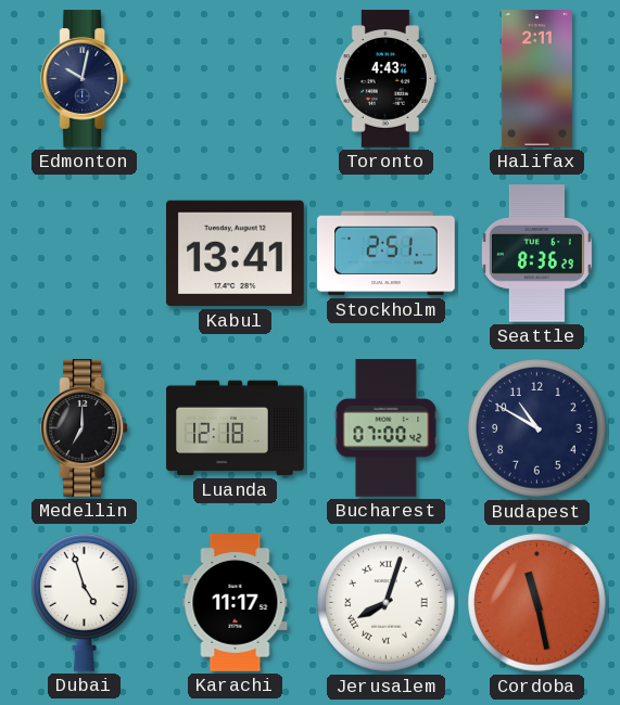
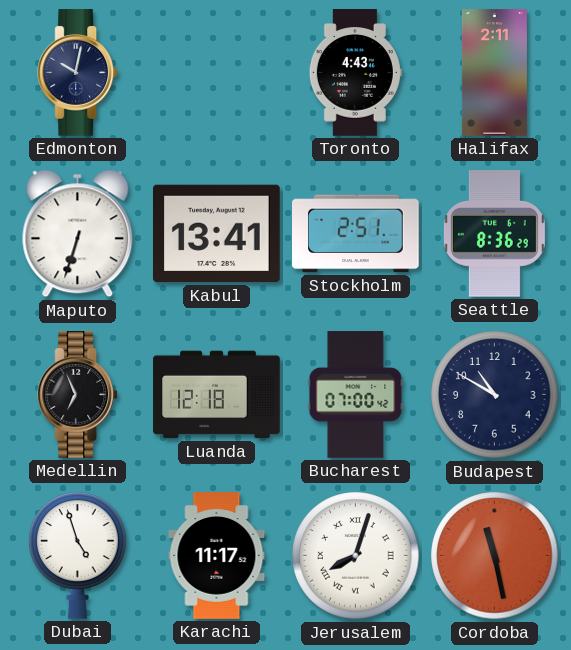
Maputo: none -> 6:33 (78, 234)
Medellin: 7:00 -> 6:56 (78, 395)
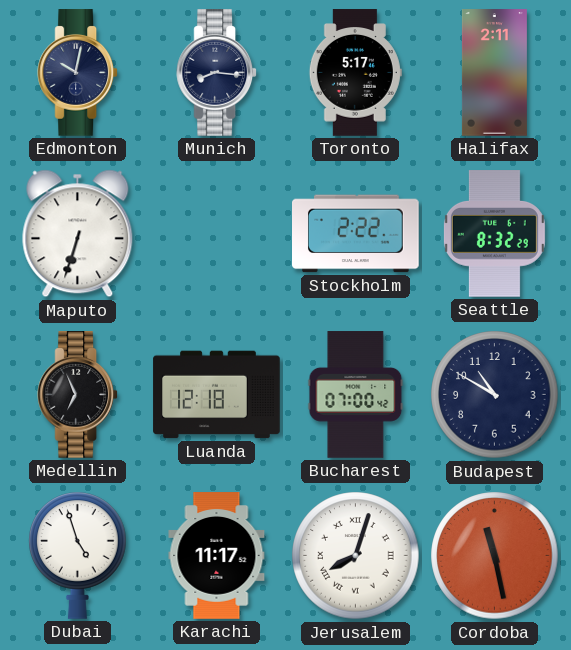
Munich: none -> 8:16 (217, 73)
Toronto: 4:43 -> 5:17 (355, 73)
Kabul: 13:41 -> none (217, 234)
Stockholm: 2:51 -> 2:22 (356, 234)
Seattle: 8:36 -> 8:32 (494, 234)
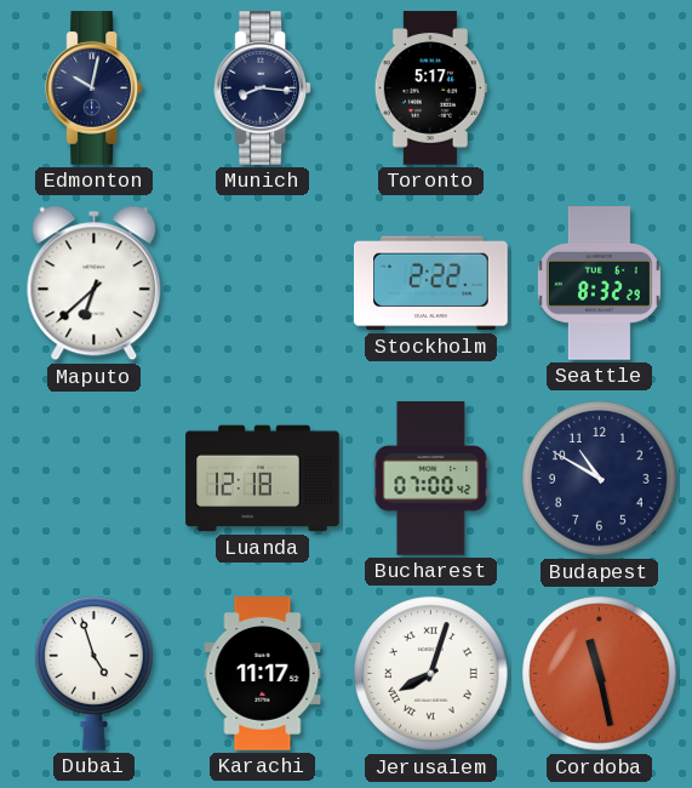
Halifax: 2:11 -> none (494, 73)
Maputo: 6:33 -> 6:38 (95, 284)
Medellin: 6:56 -> none (78, 395)
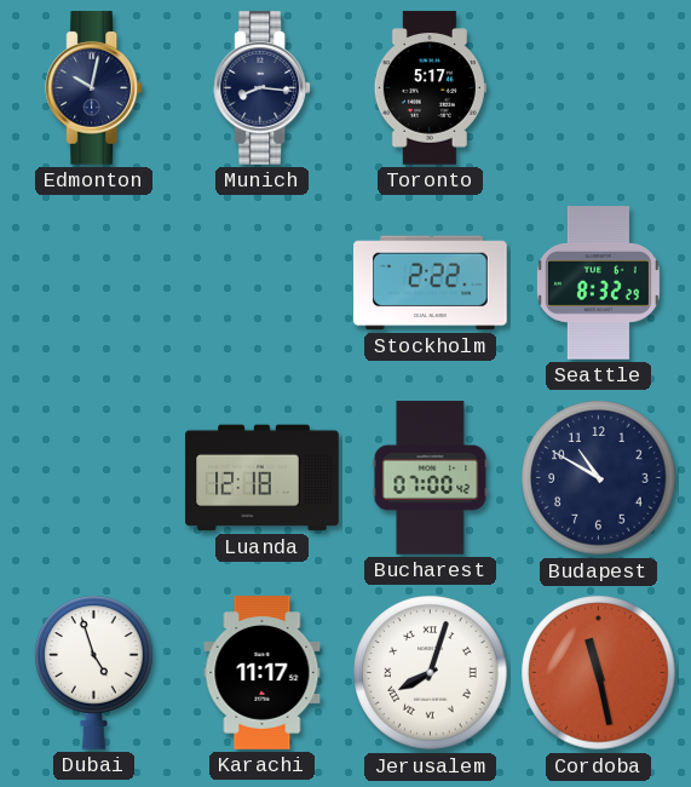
Maputo: 6:38 -> none (95, 284)
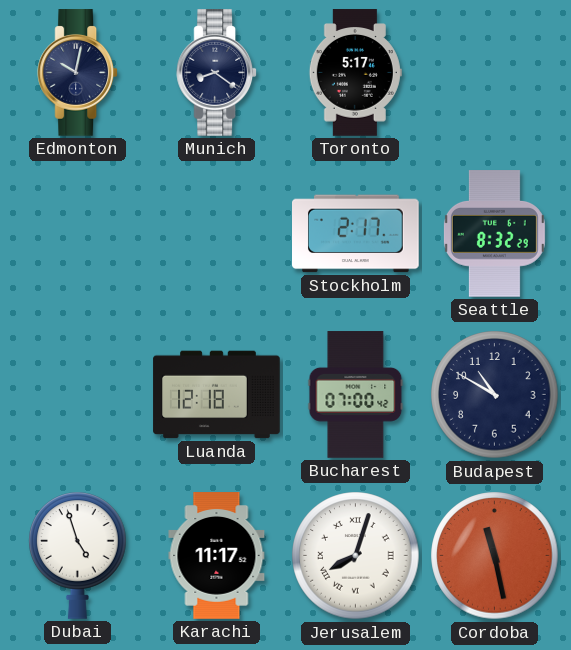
Munich: 8:16 -> 8:21 (217, 73)
Stockholm: 2:22 -> 2:17 (356, 234)
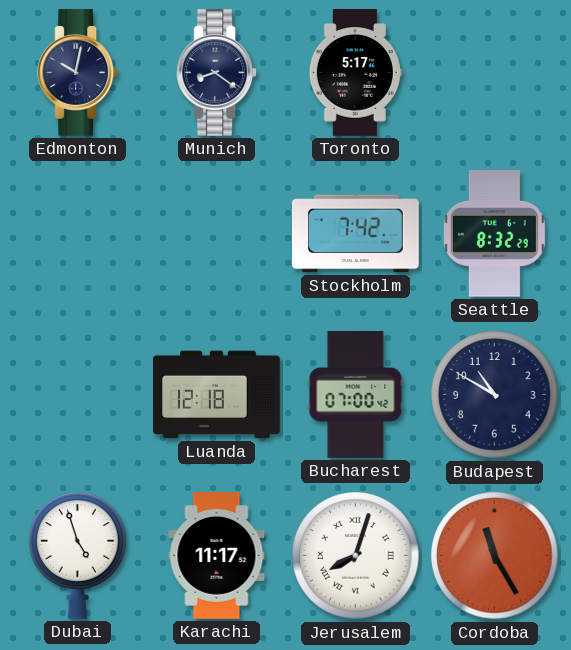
Stockholm: 2:17 -> 7:42 (356, 234)
Cordoba: 11:28 -> 11:25 (495, 556)
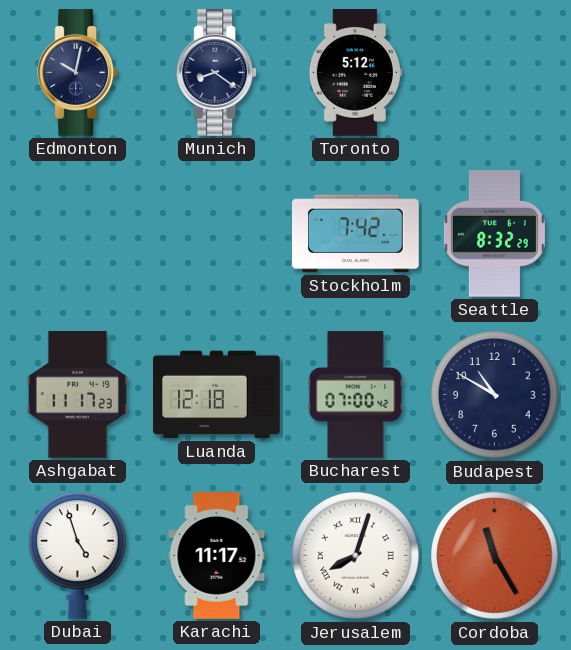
Toronto: 5:17 -> 5:12 (355, 73)
Ashgabat: none -> 11:17 (77, 395)
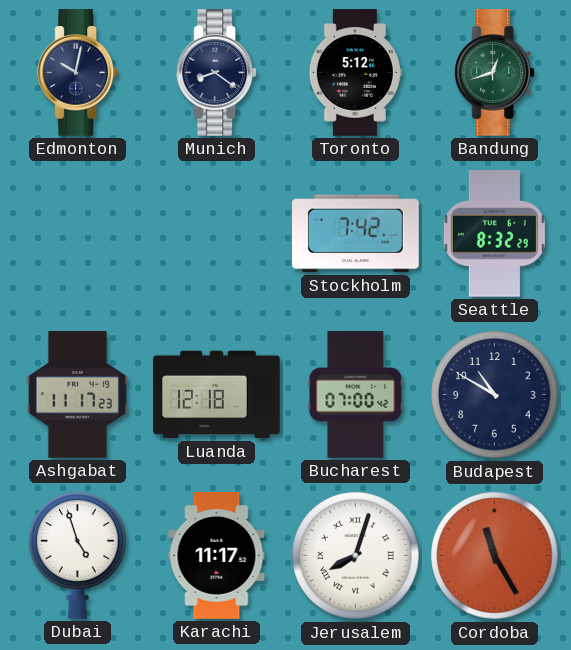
Bandung: none -> 12:42 (495, 73)
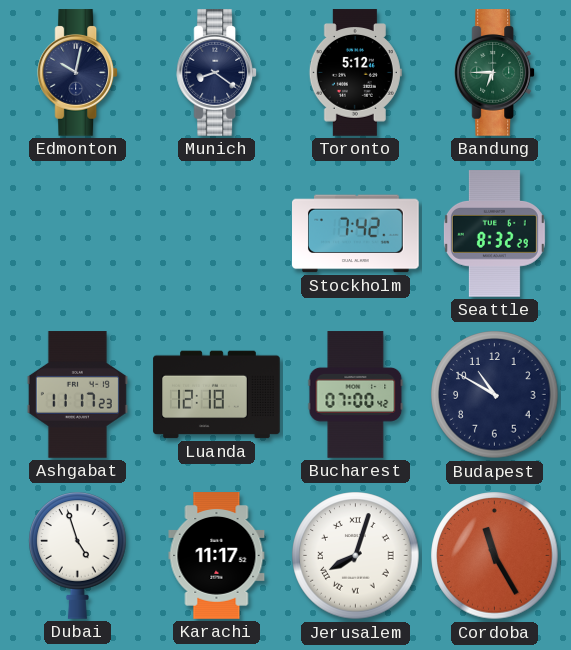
Bandung: 12:42 -> 6:45 (495, 73)
